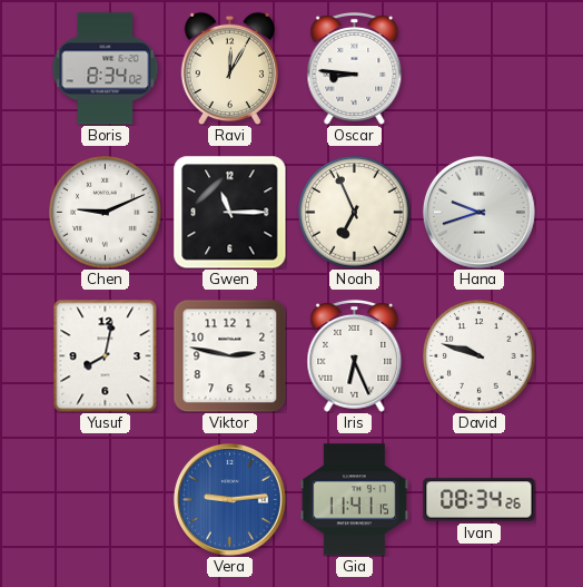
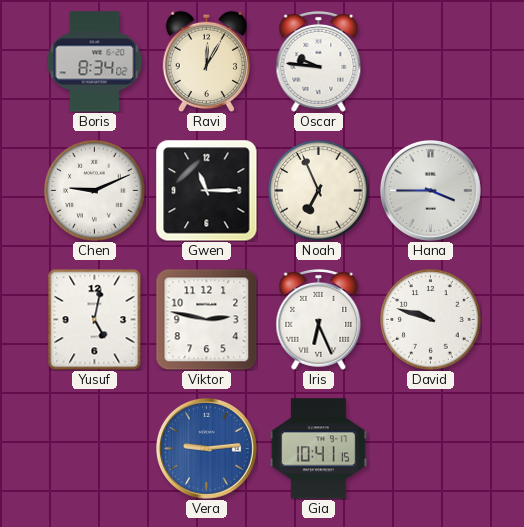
Oscar: 8:46 -> 9:46 (319, 61)
Hana: 9:42 -> 3:45 (430, 190)
Yusuf: 8:02 -> 5:02 (95, 319)
Gia: 11:41 -> 10:41 (318, 449)
Ivan: 08:34 -> none (480, 500)
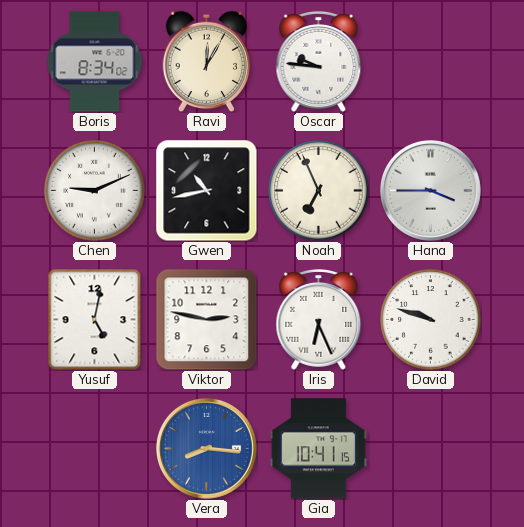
Gwen: 11:15 -> 10:43 (206, 190)
Vera: 9:14 -> 8:16 (206, 448)
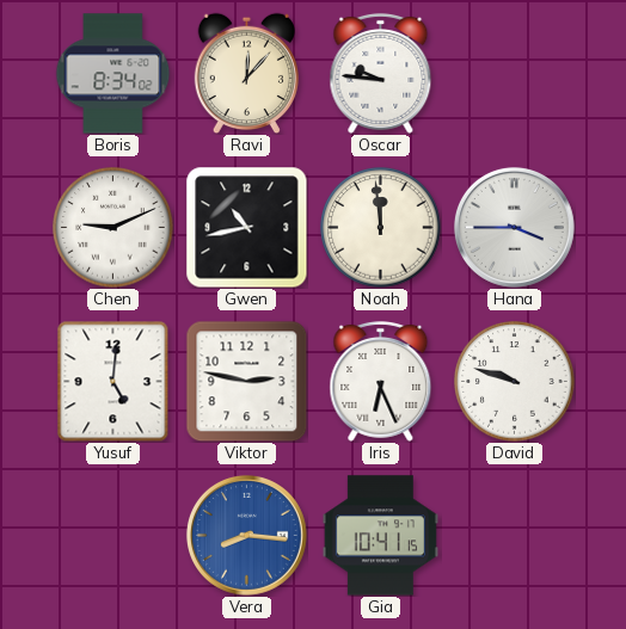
Ravi: 12:05 -> 12:07 (246, 73)
Noah: 6:56 -> 11:59 (381, 228)
Yusuf: 5:02 -> 5:01 (113, 381)
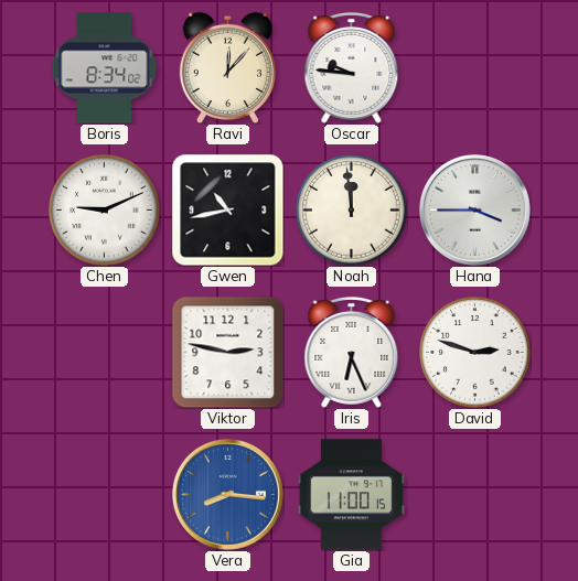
Yusuf: 5:01 -> none (113, 381)
David: 9:48 -> 2:48 (475, 353)
Gia: 10:41 -> 11:00 (351, 495)
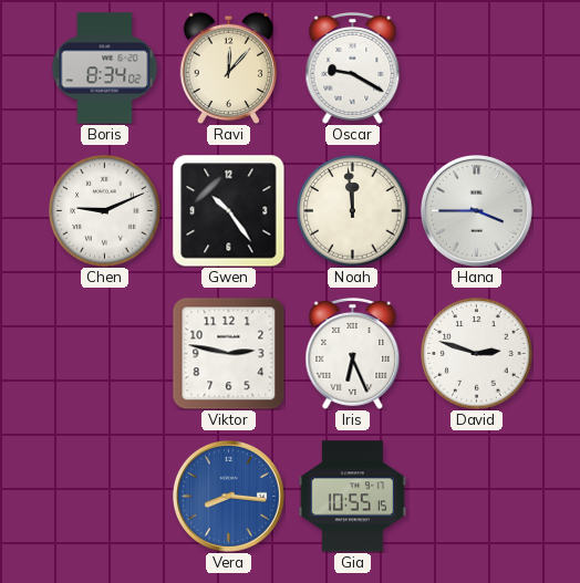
Oscar: 9:46 -> 9:20 (353, 67)
Gwen: 10:43 -> 10:24 (228, 210)
Gia: 11:00 -> 10:55 (352, 497)
